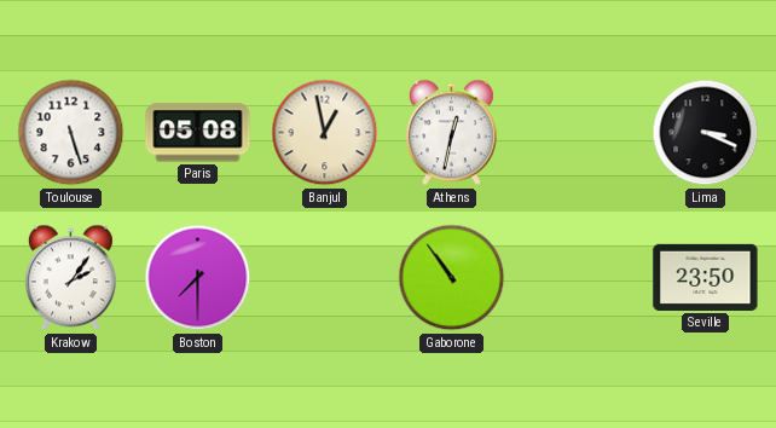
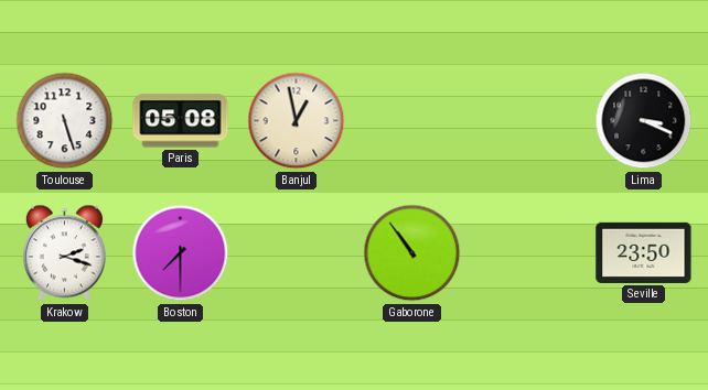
Athens: 12:32 -> none (451, 133)
Krakow: 2:06 -> 2:18 (64, 253)
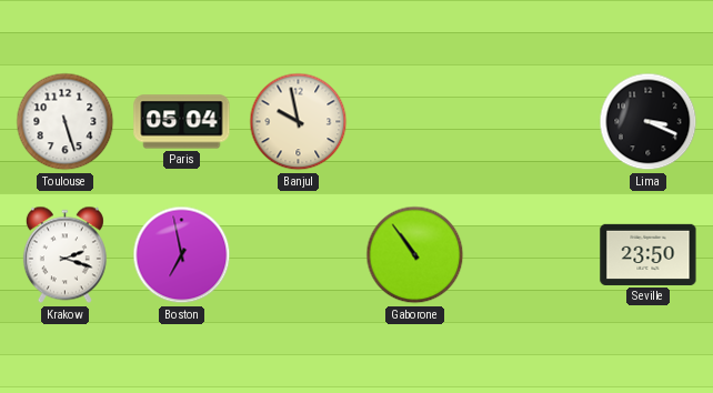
Paris: 05:08 -> 05:04 (182, 122)
Banjul: 12:58 -> 9:58 (299, 122)
Boston: 7:30 -> 6:58 (182, 255)
